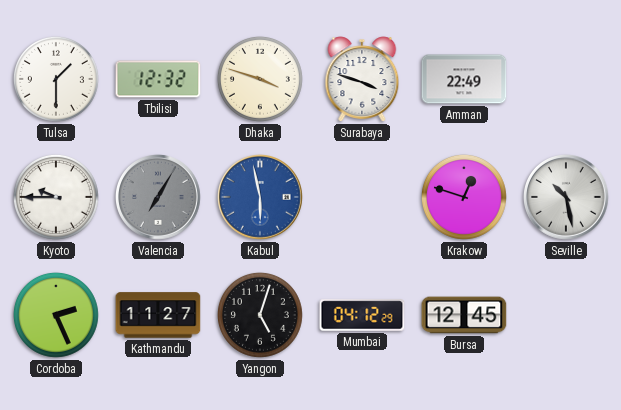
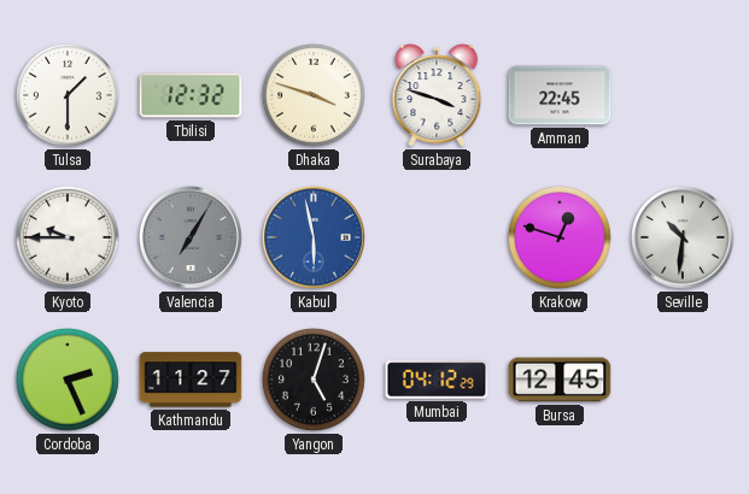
Amman: 22:49 -> 22:45 (560, 95)
Seville: 10:28 -> 10:31 (684, 239)
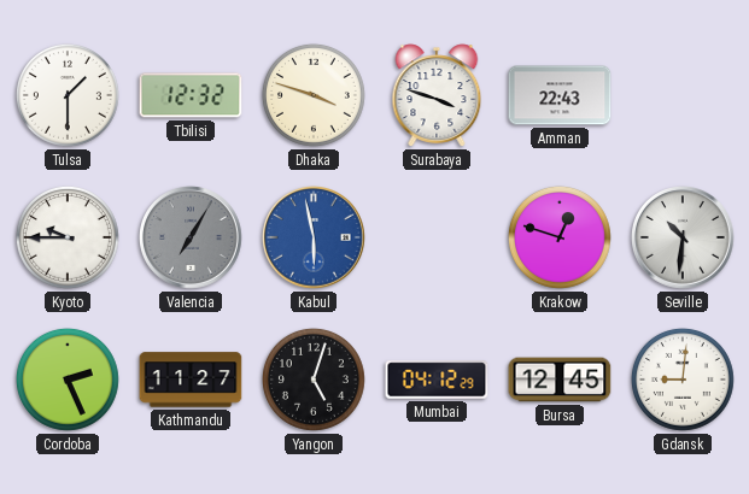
Amman: 22:45 -> 22:43 (560, 95)
Gdansk: none -> 9:01 (683, 380)
